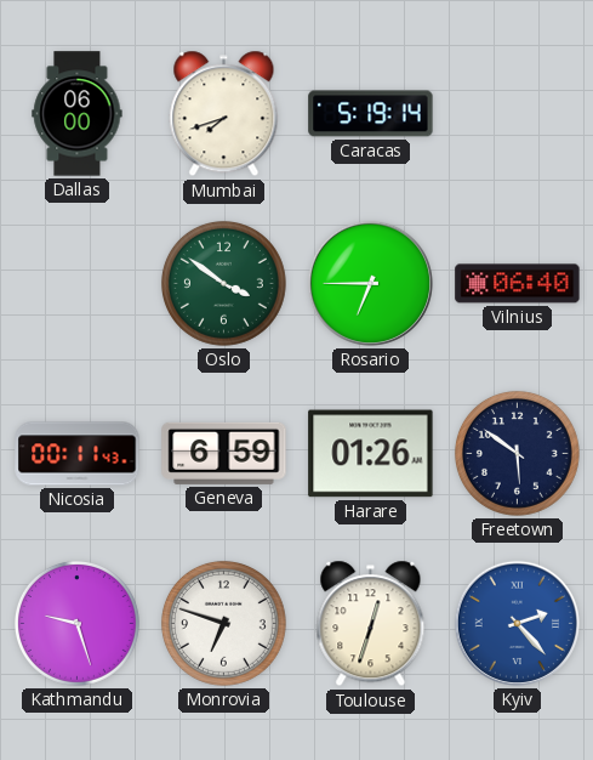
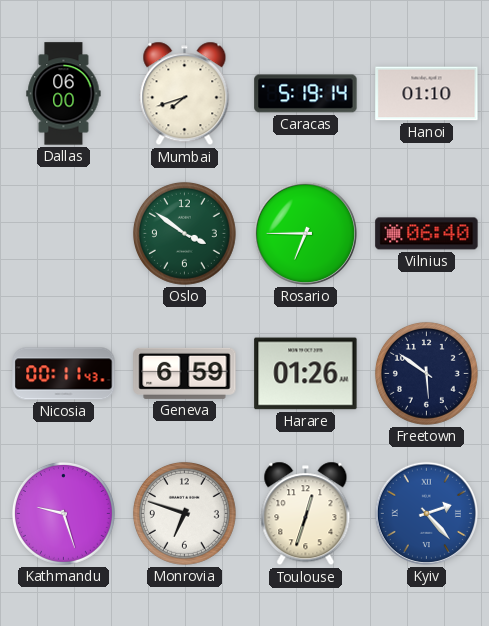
Hanoi: none -> 01:10 (427, 94)
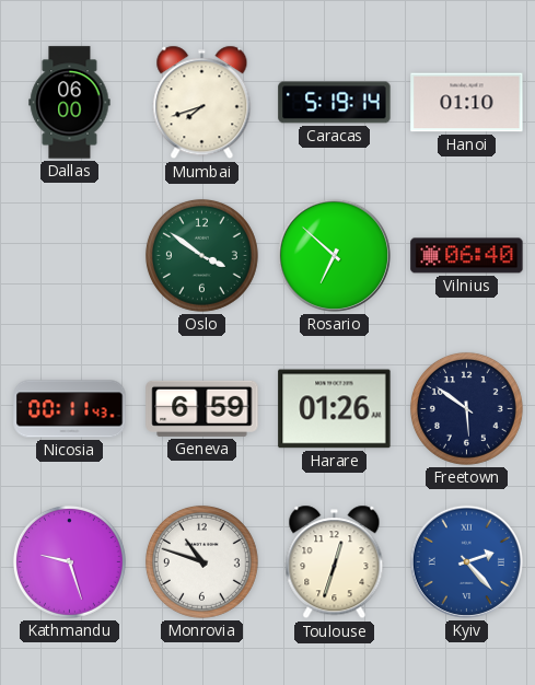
Rosario: 6:45 -> 6:52 (334, 255)
Monrovia: 6:48 -> 10:48 (201, 561)
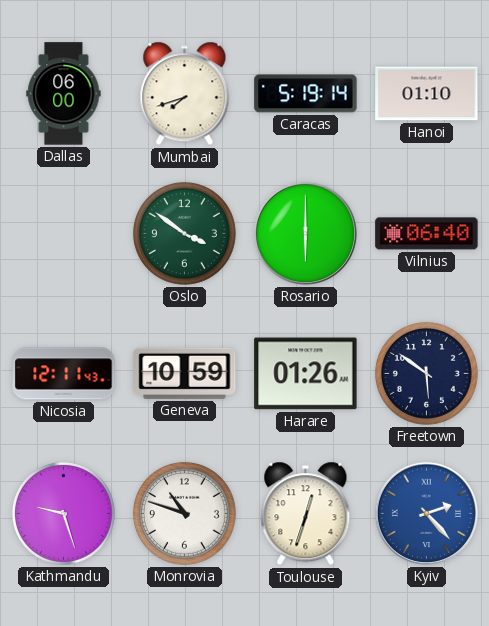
Rosario: 6:52 -> 6:00 (305, 233)
Nicosia: 00:11 -> 12:11 (64, 374)
Geneva: 6:59 -> 10:59 (185, 373)
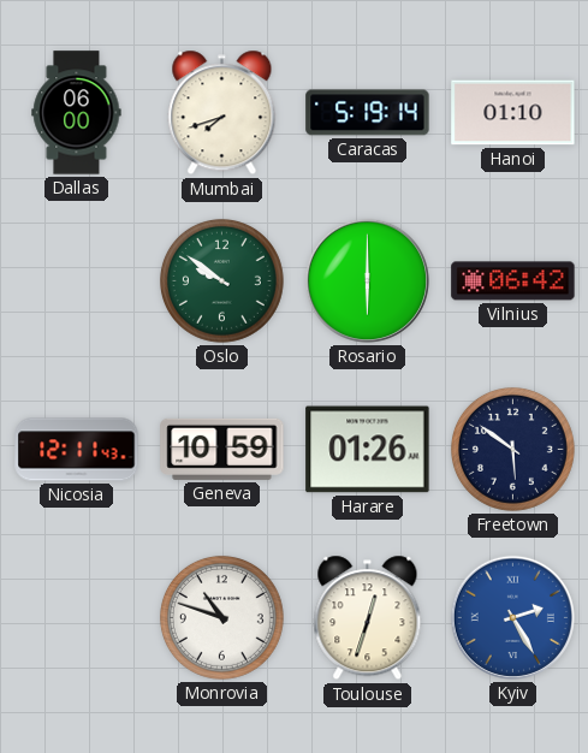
Oslo: 3:51 -> 9:51 (221, 280)
Vilnius: 06:40 -> 06:42 (513, 281)
Kathmandu: 9:27 -> none (63, 513)
Kyiv: 2:23 -> 2:25 (512, 617)
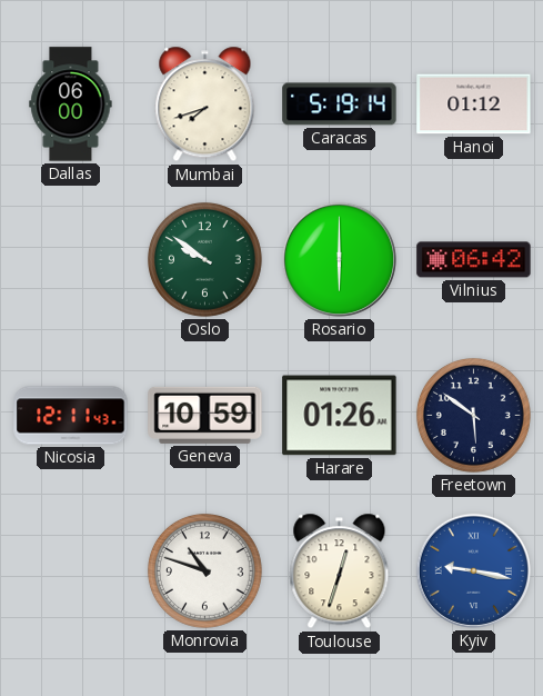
Hanoi: 01:10 -> 01:12 (474, 105)
Kyiv: 2:25 -> 9:17 (473, 570)
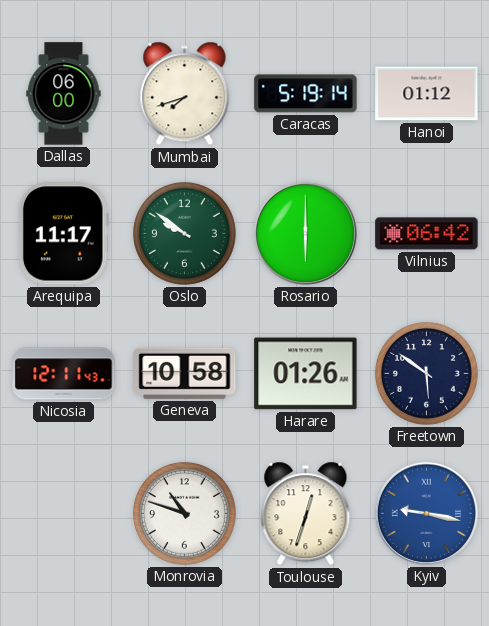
Arequipa: none -> 11:17 (63, 234)
Geneva: 10:59 -> 10:58 (185, 373)
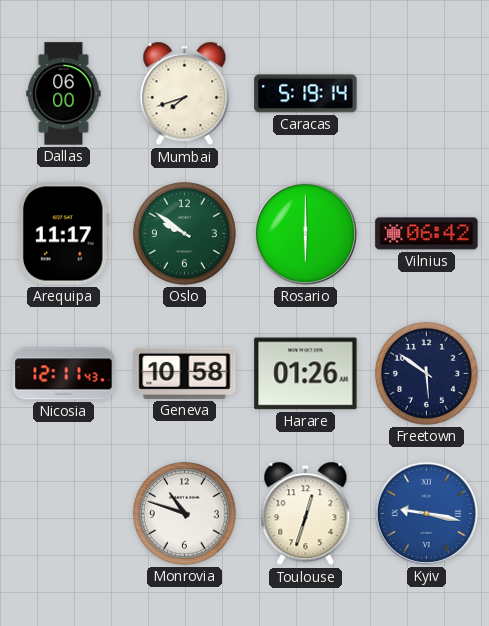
Hanoi: 01:12 -> none (427, 94)
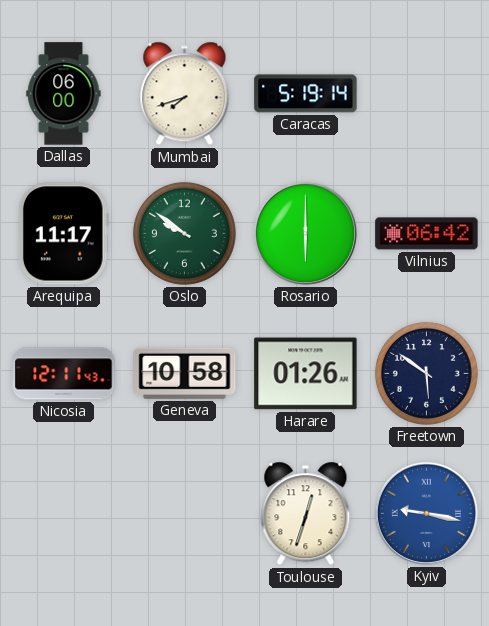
Monrovia: 10:48 -> none (184, 513)
